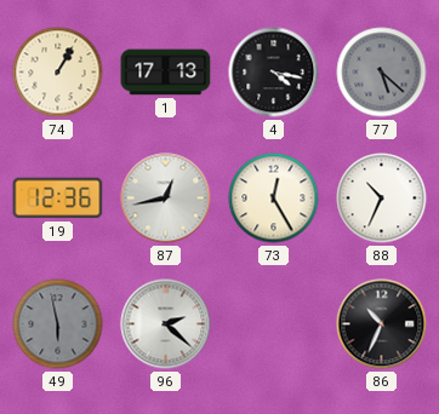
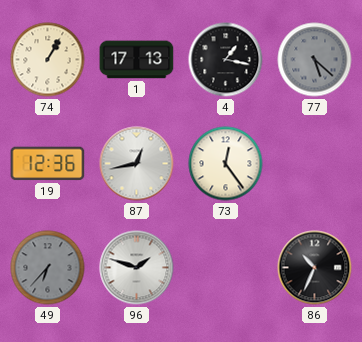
4: 4:17 -> 1:17 (226, 60)
73: 12:25 -> 12:24 (226, 164)
88: 10:34 -> none (382, 199)
49: 5:58 -> 6:37 (48, 268)
96: 2:22 -> 1:48 (137, 268)
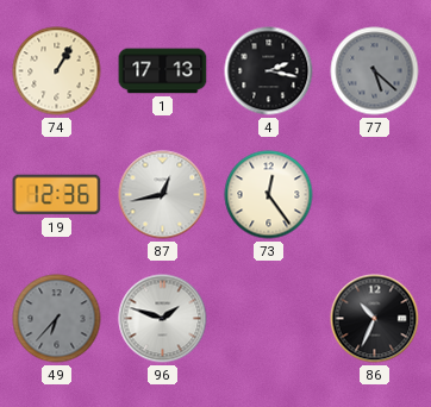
4: 1:17 -> 2:17 (269, 71)
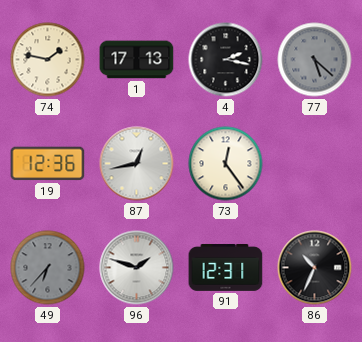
74: 1:05 -> 1:47 (48, 60)
91: none -> 12:31 (226, 267)
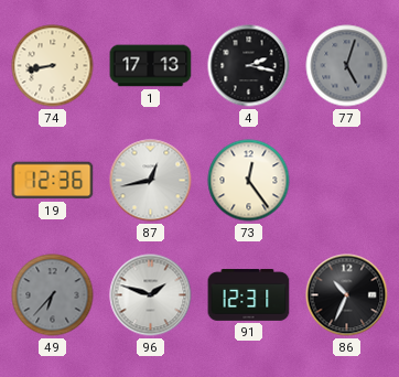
74: 1:47 -> 8:43 (53, 66)
77: 5:22 -> 5:03 (347, 66)
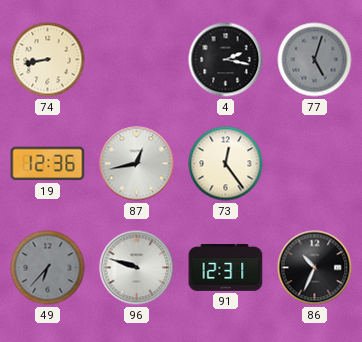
1: 17:13 -> none (151, 66)
96: 1:48 -> 9:48 (137, 268)
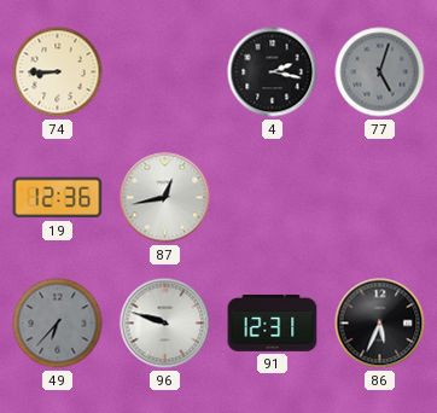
74: 8:43 -> 8:45 (58, 72)
73: 12:24 -> none (226, 164)
86: 10:34 -> 5:34 (380, 324)
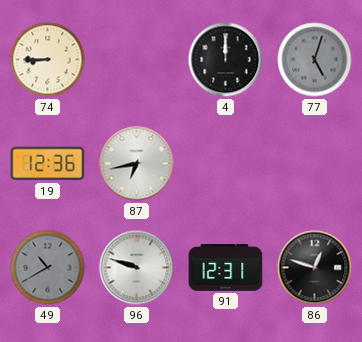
4: 2:17 -> 12:00 (226, 60)
87: 12:43 -> 6:43 (137, 164)
49: 6:37 -> 10:40 (48, 268)
86: 5:34 -> 12:48 (315, 268)
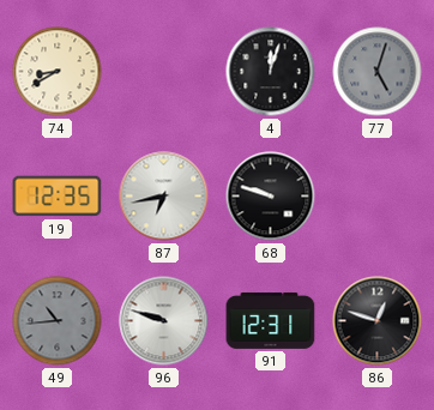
74: 8:45 -> 8:40 (58, 72)
4: 12:00 -> 12:03 (271, 72)
19: 12:36 -> 12:35 (58, 197)
68: none -> 9:48 (271, 197)
49: 10:40 -> 10:44 (58, 321)
